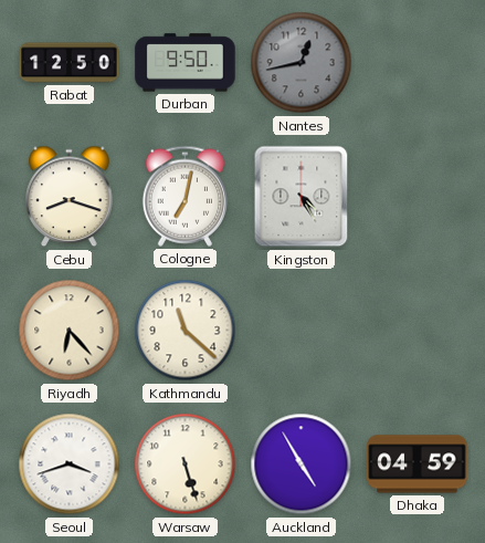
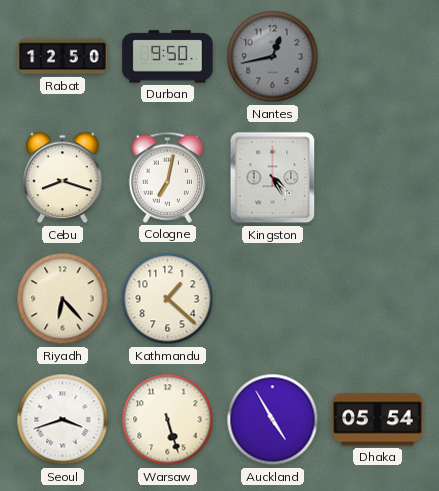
Kathmandu: 11:22 -> 1:22 (168, 299)
Dhaka: 04:59 -> 05:54 (378, 420)
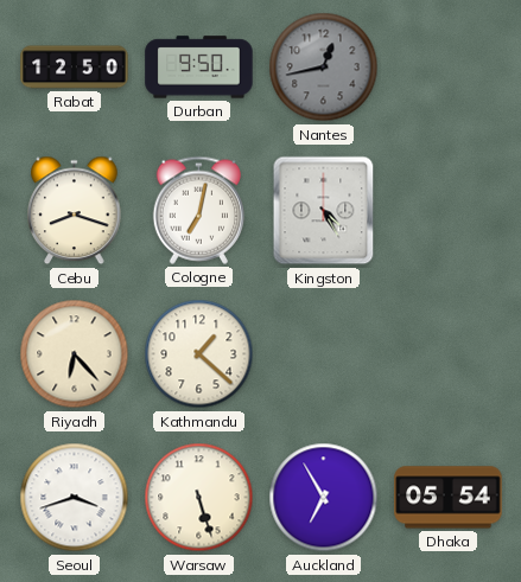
Auckland: 4:55 -> 6:55 (324, 498)
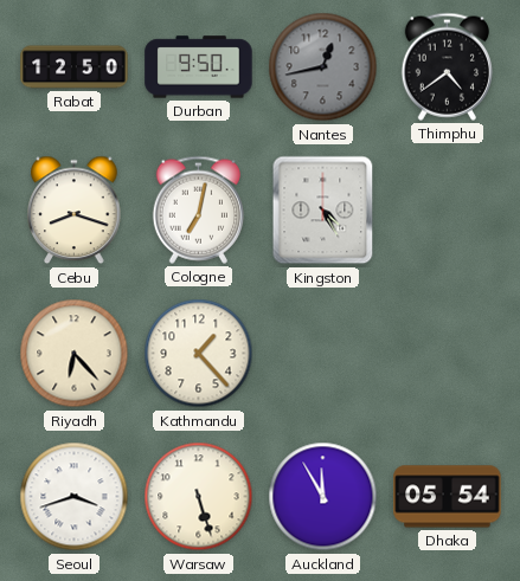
Thimphu: none -> 4:39 (447, 66)
Kathmandu: 1:22 -> 1:23 (199, 354)
Auckland: 6:55 -> 11:55 (323, 497)
